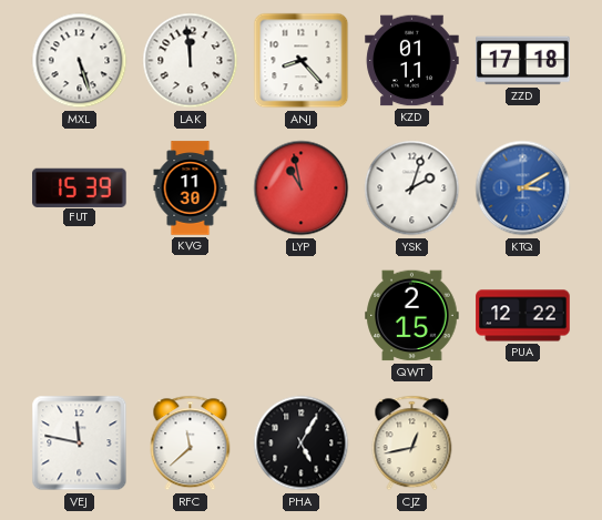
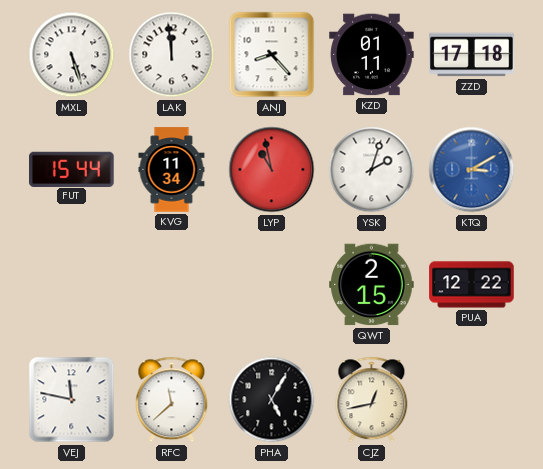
FUT: 15:39 -> 15:44 (72, 169)
KVG: 11:30 -> 11:34 (172, 170)
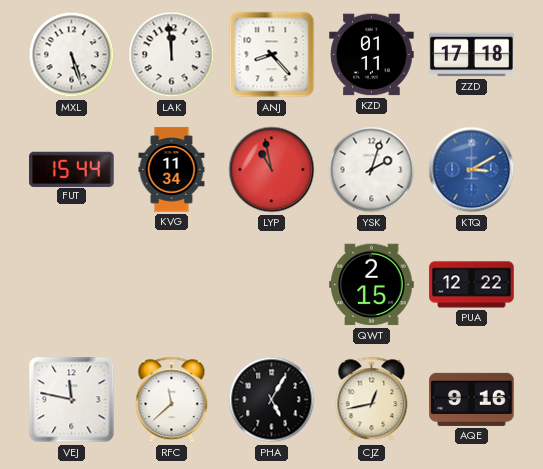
AQE: none -> 9:16 (472, 399)
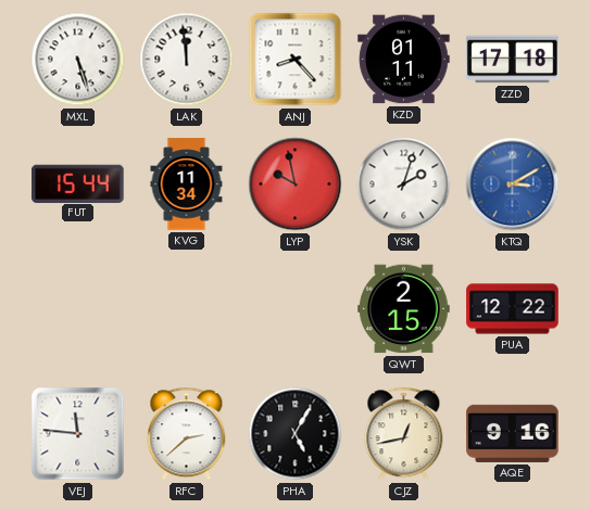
LYP: 10:58 -> 9:58 (296, 184)
VEJ: 11:47 -> 11:46 (78, 434)
RFC: 11:38 -> 2:38 (187, 434)
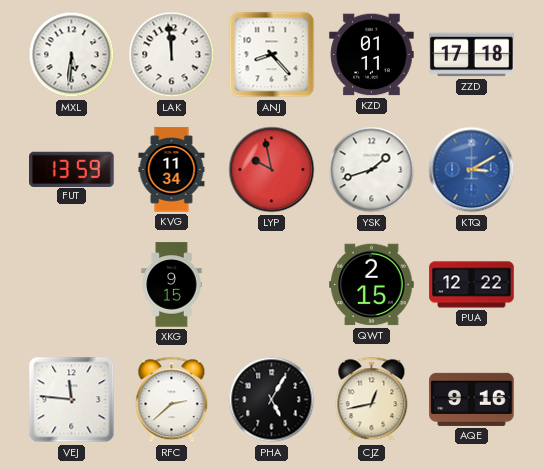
MXL: 5:27 -> 5:31 (72, 55)
FUT: 15:44 -> 13:59 (72, 169)
YSK: 2:03 -> 1:42 (372, 170)
XKG: none -> 9:15 (172, 285)
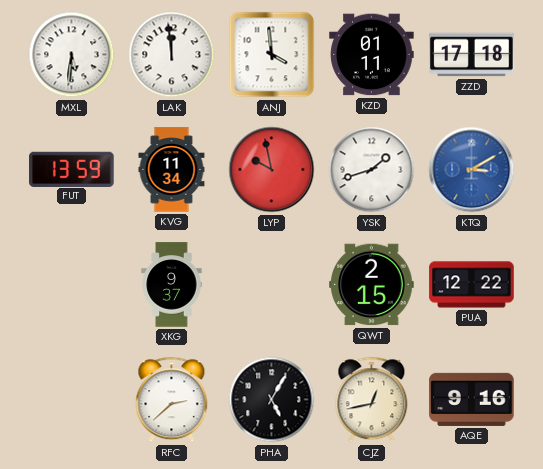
ANJ: 8:23 -> 3:59 (272, 55)
XKG: 9:15 -> 9:37 (172, 285)
VEJ: 11:46 -> none (72, 400)
